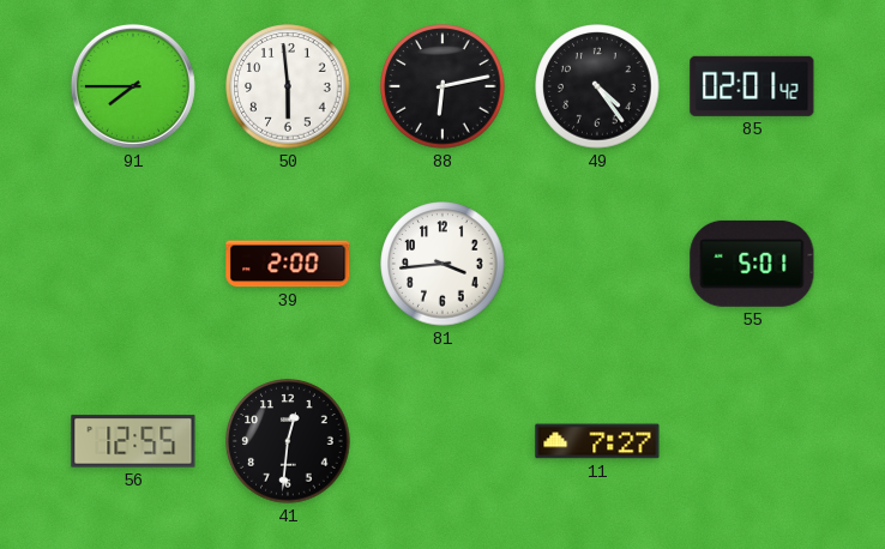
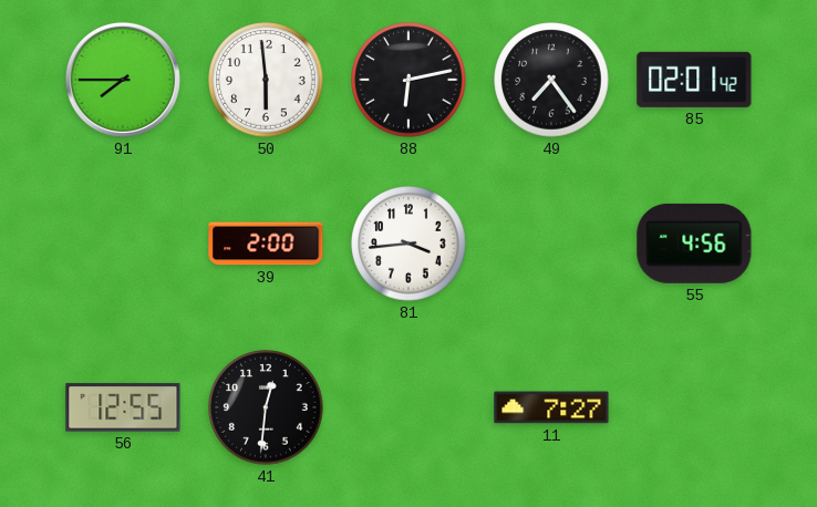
49: 4:24 -> 7:24 (551, 80)
55: 5:01 -> 4:56 (694, 244)
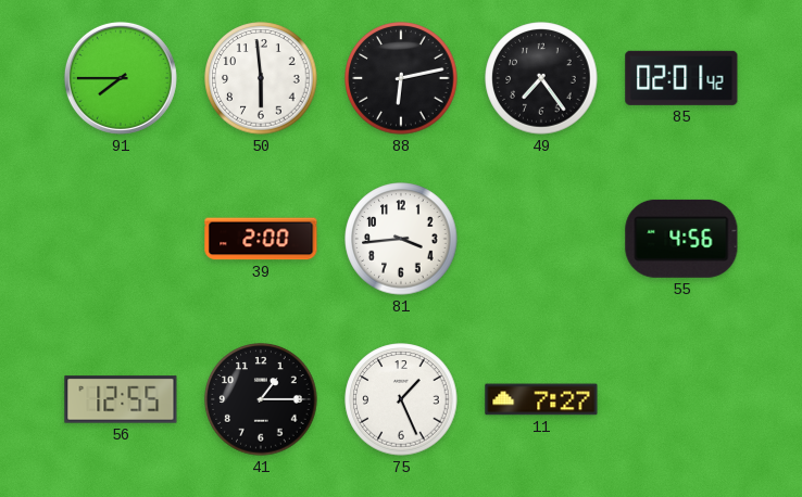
41: 12:31 -> 1:15 (261, 399)
75: none -> 1:26 (401, 399)
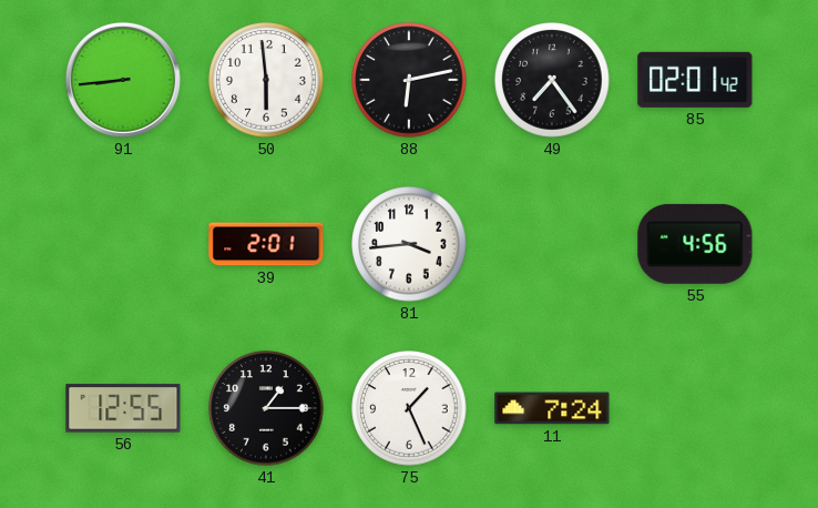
91: 7:45 -> 8:44 (123, 80)
39: 2:00 -> 2:01 (266, 244)
11: 7:27 -> 7:24 (552, 408)
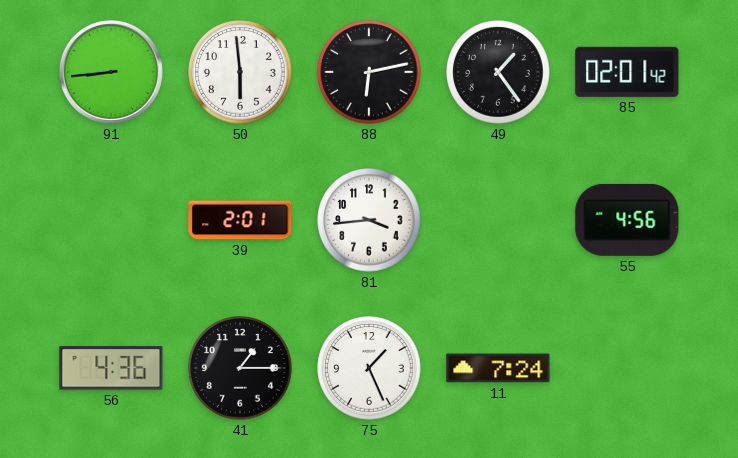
49: 7:24 -> 1:24 (498, 72)
56: 12:55 -> 4:36 (111, 368)
